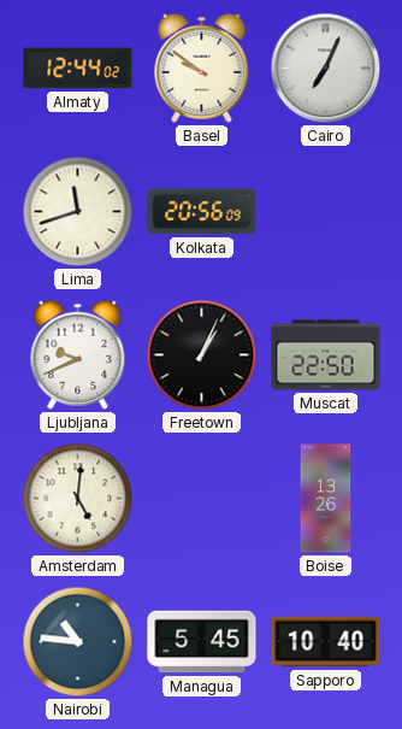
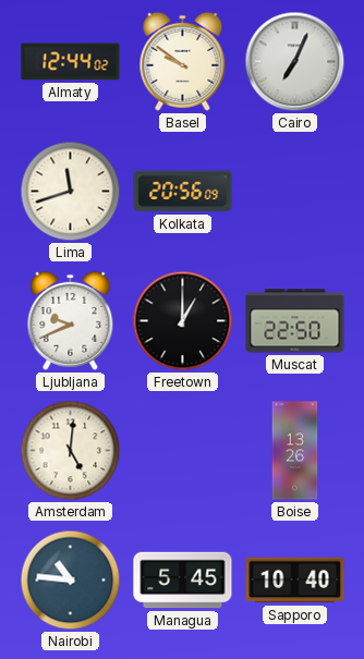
Freetown: 1:04 -> 1:00 (183, 321)
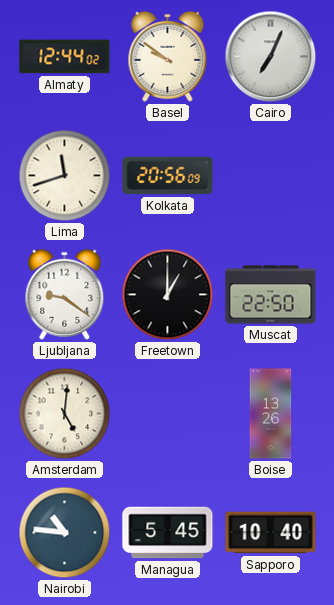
Ljubljana: 9:41 -> 9:21 (65, 294)
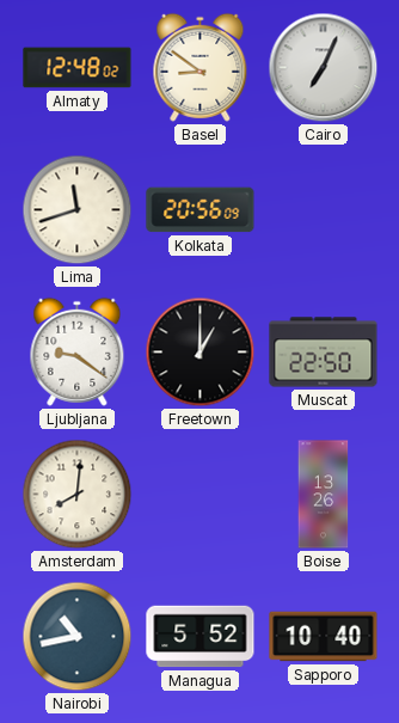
Almaty: 12:44 -> 12:48 (78, 68)
Basel: 9:51 -> 8:51 (201, 67)
Amsterdam: 5:01 -> 8:01 (78, 495)
Nairobi: 10:46 -> 10:43 (78, 637)
Managua: 5:45 -> 5:52 (201, 637)
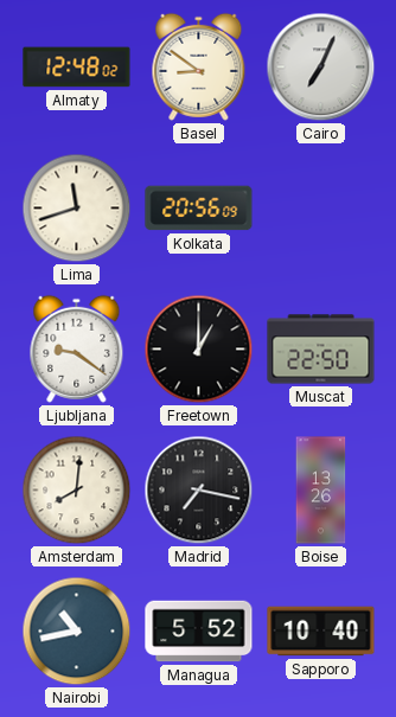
Madrid: none -> 7:17 (199, 491)
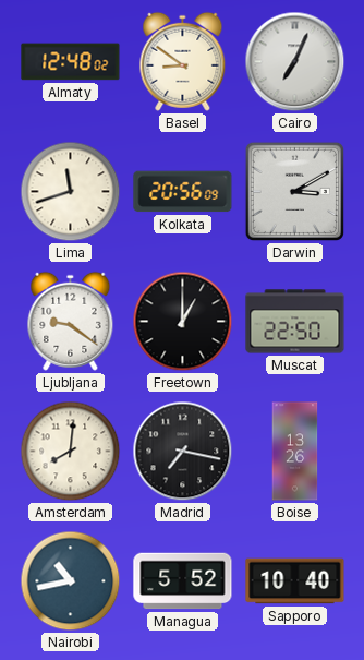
Darwin: none -> 3:10 (295, 192)
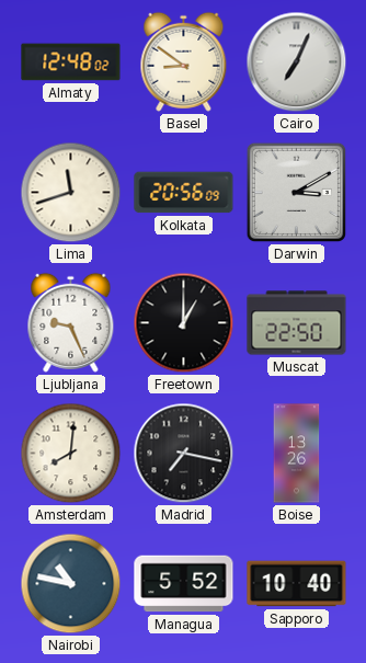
Ljubljana: 9:21 -> 9:26 (71, 322)
Nairobi: 10:43 -> 10:47 (71, 584)
